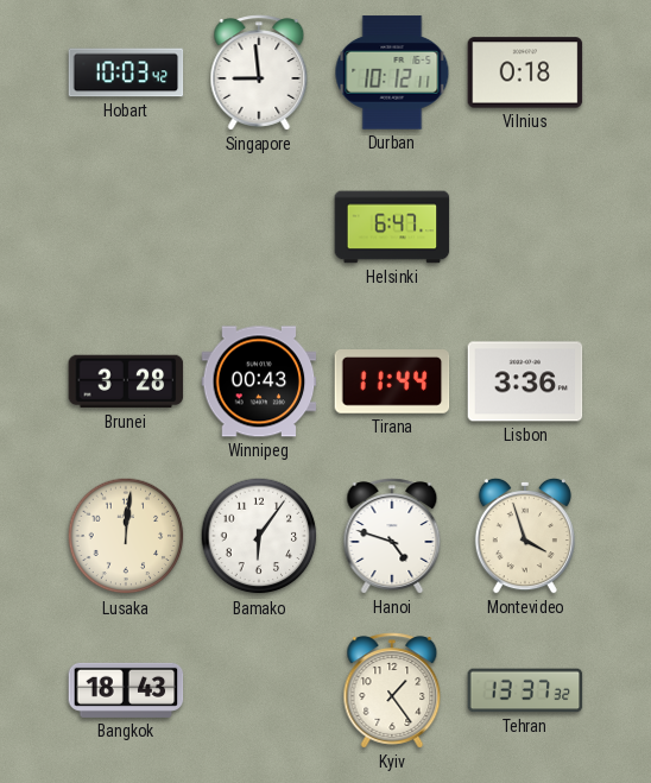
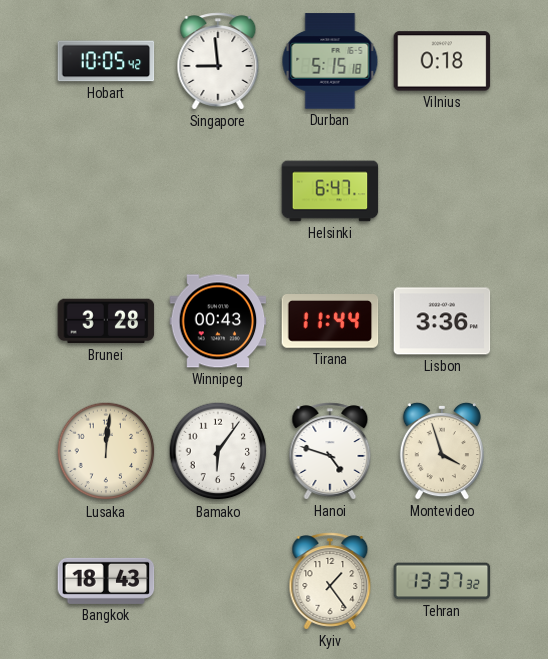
Hobart: 10:03 -> 10:05 (106, 61)
Durban: 10:12 -> 5:15 (330, 61)
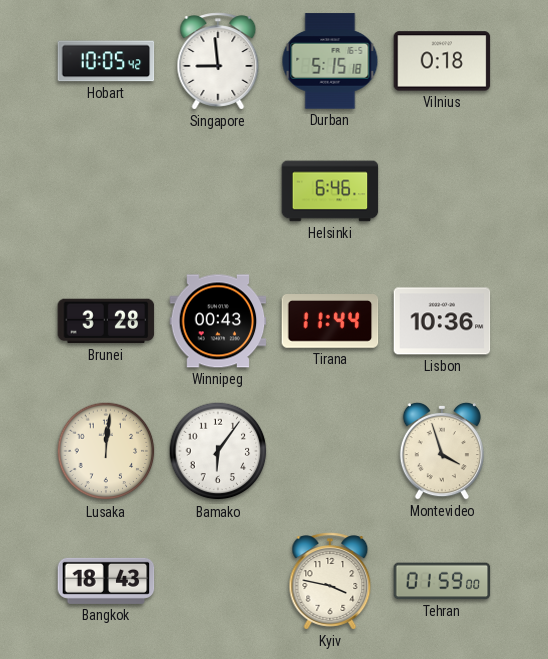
Helsinki: 6:47 -> 6:46 (330, 191)
Lisbon: 3:36 -> 10:36 (442, 321)
Hanoi: 4:48 -> none (330, 451)
Kyiv: 1:24 -> 3:47 (330, 581)
Tehran: 13:37 -> 01:59 (442, 581)
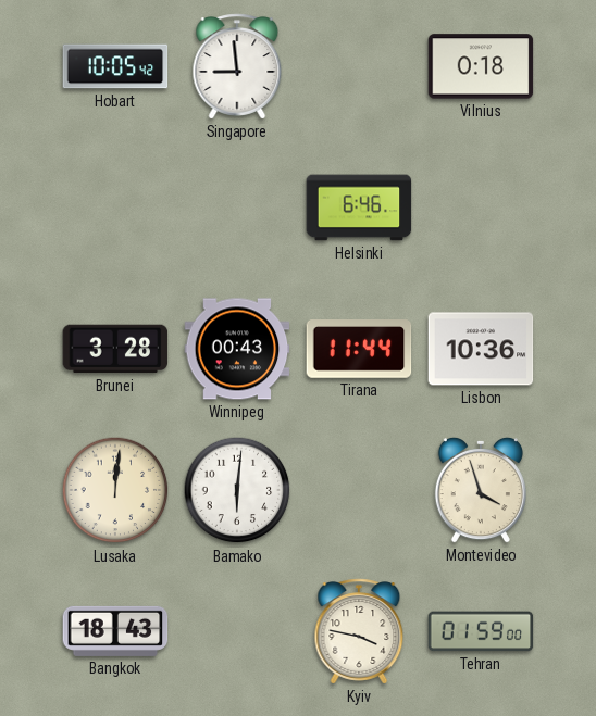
Durban: 5:15 -> none (330, 61)
Bamako: 6:06 -> 6:01 (237, 490)
